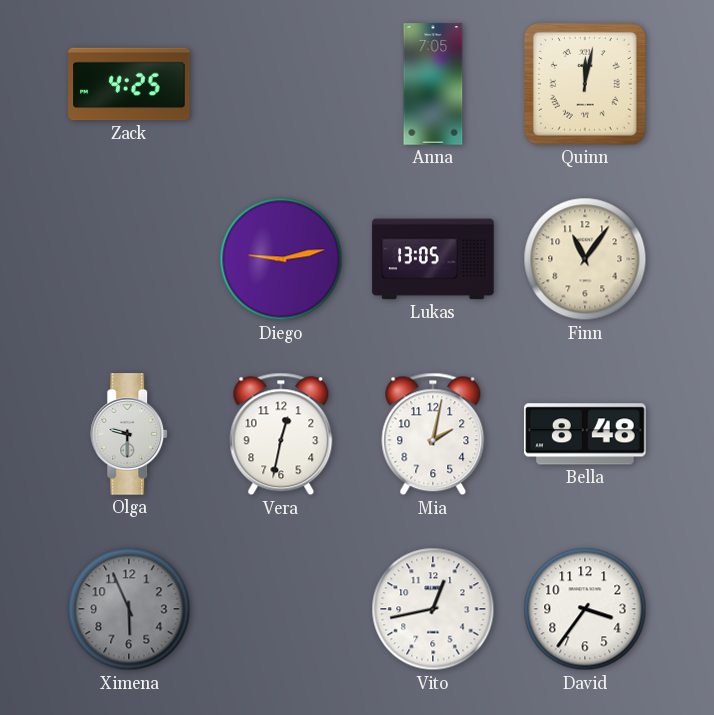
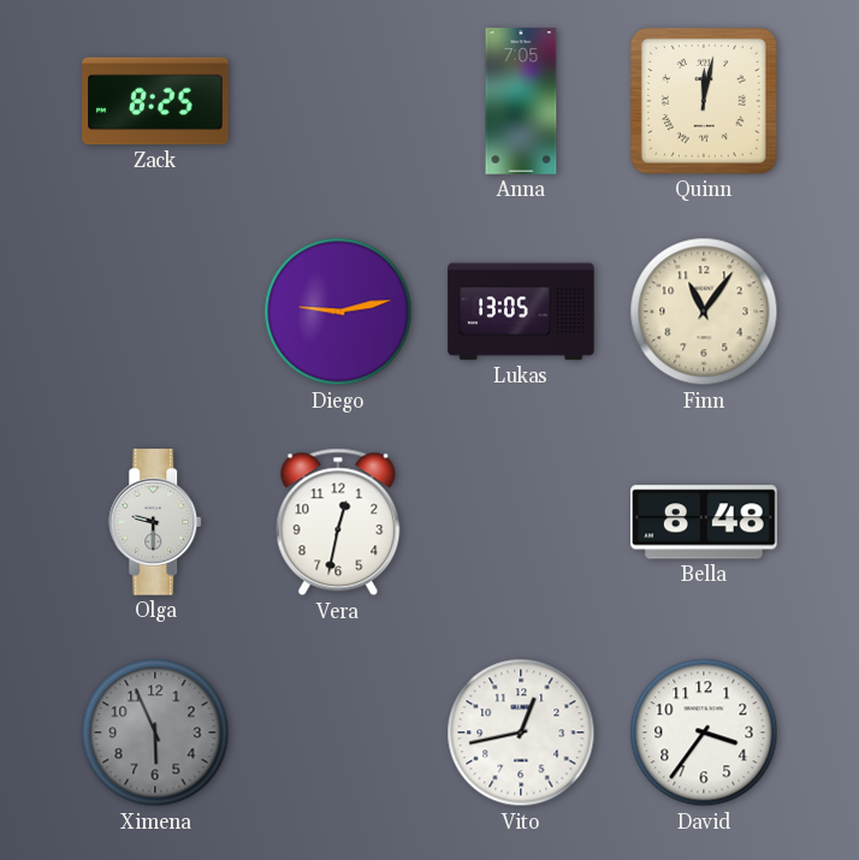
Zack: 4:25 -> 8:25 (155, 101)
Mia: 2:02 -> none (433, 434)
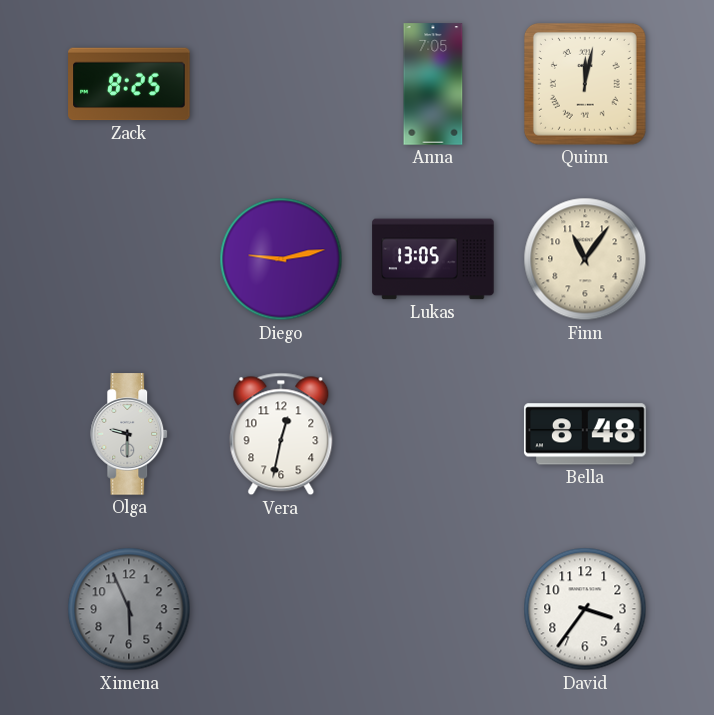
Vito: 12:43 -> none (521, 733)
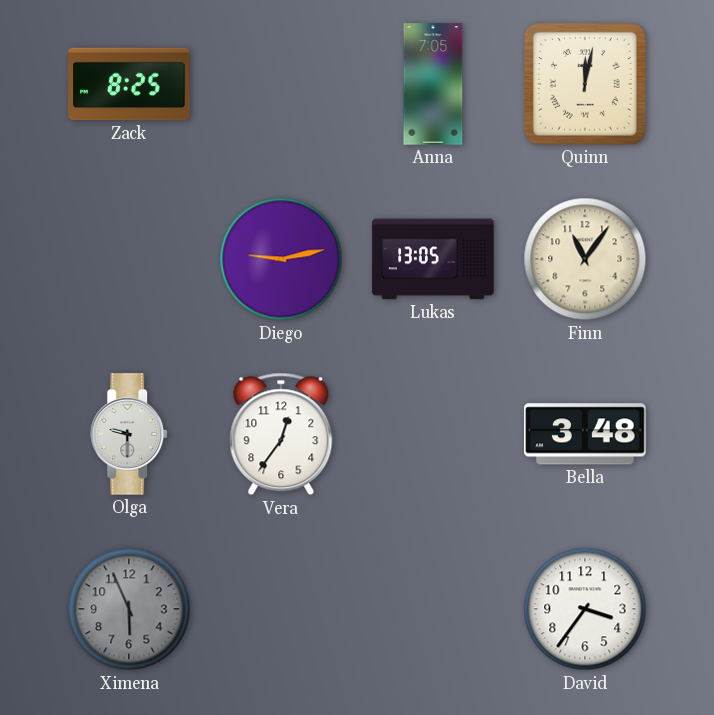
Vera: 12:32 -> 12:36 (281, 434)
Bella: 8:48 -> 3:48 (585, 434)
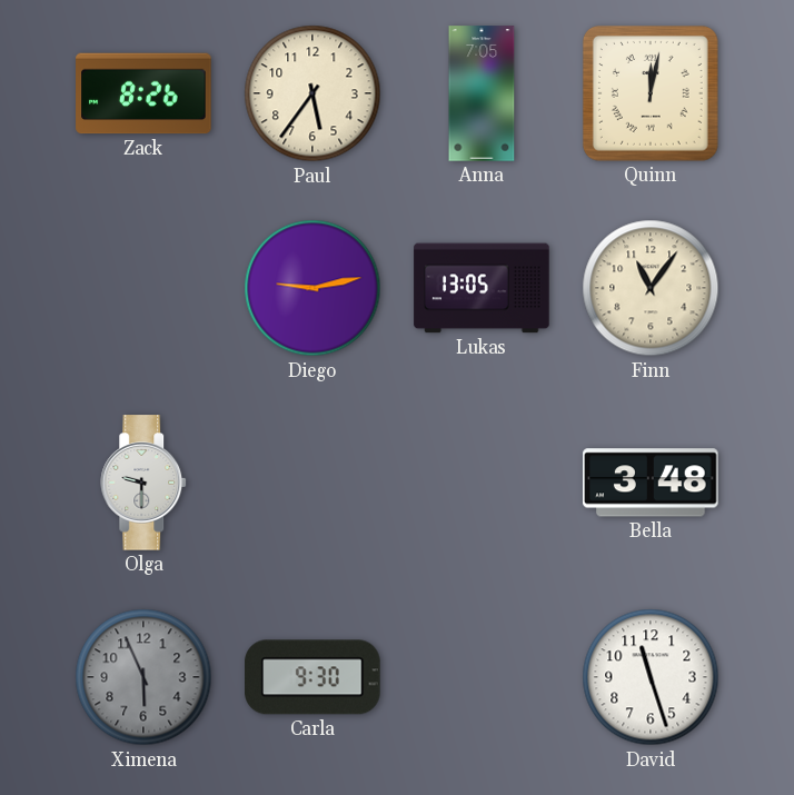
Zack: 8:25 -> 8:26 (143, 93)
Paul: none -> 5:36 (312, 93)
Vera: 12:36 -> none (281, 434)
Carla: none -> 9:30 (312, 677)
David: 3:36 -> 11:27 (651, 677)
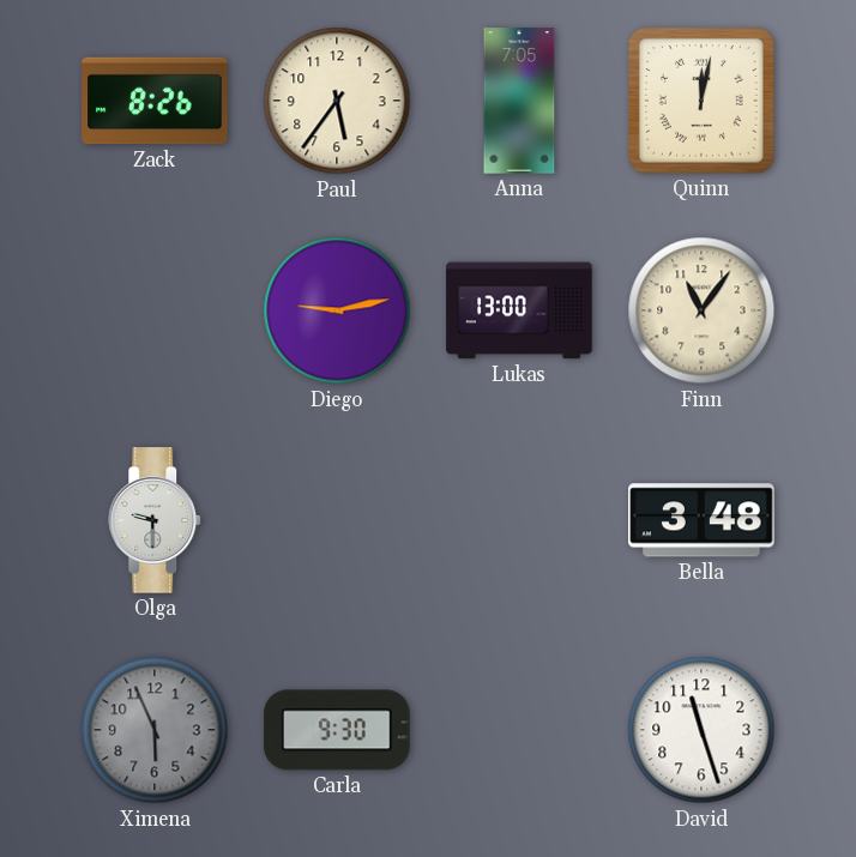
Lukas: 13:05 -> 13:00 (519, 310)
